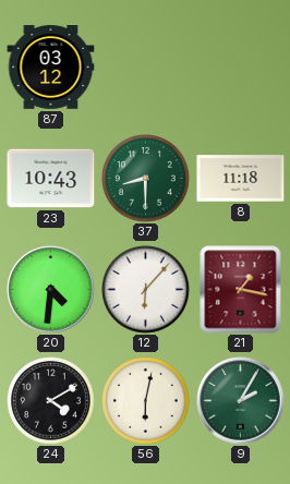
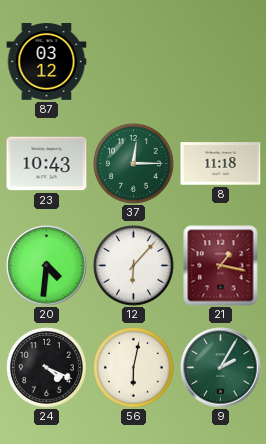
37: 8:30 -> 12:15 (134, 164)
24: 4:10 -> 4:19 (47, 368)
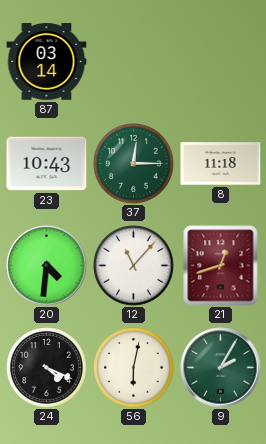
87: 03:12 -> 03:14 (47, 62)
12: 6:07 -> 11:07 (134, 266)
21: 1:17 -> 12:42 (221, 266)
